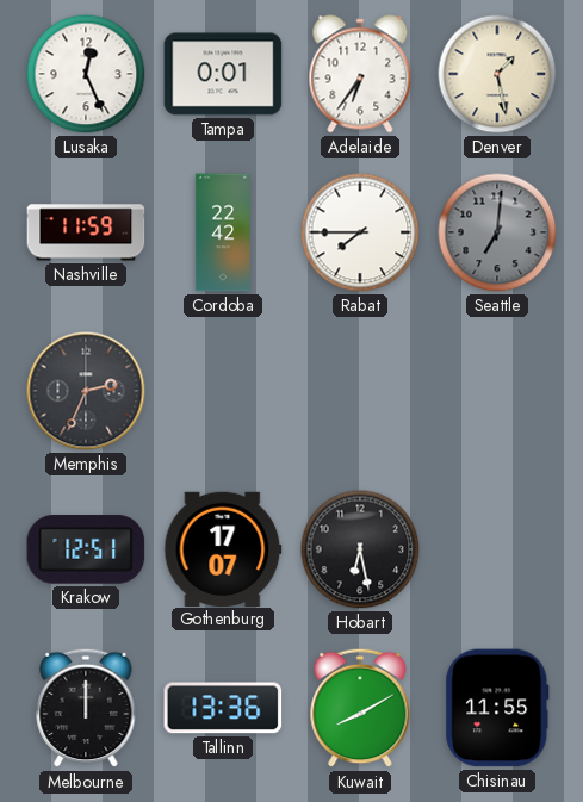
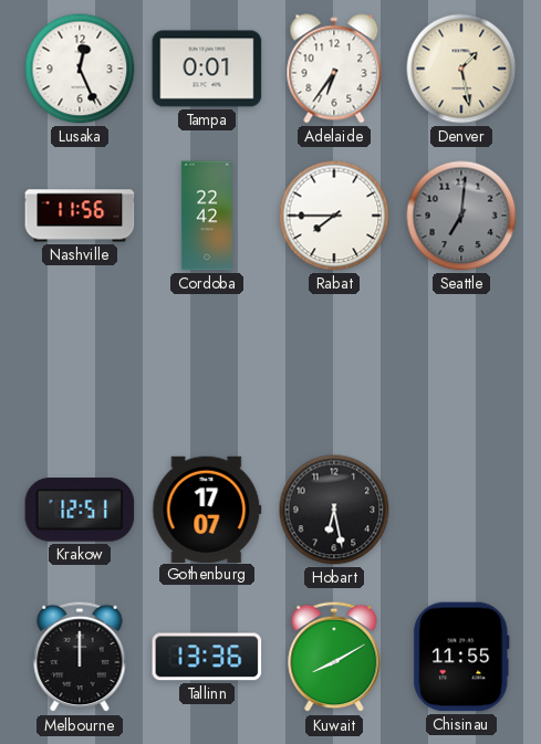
Nashville: 11:59 -> 11:56 (80, 216)
Memphis: 2:34 -> none (86, 391)
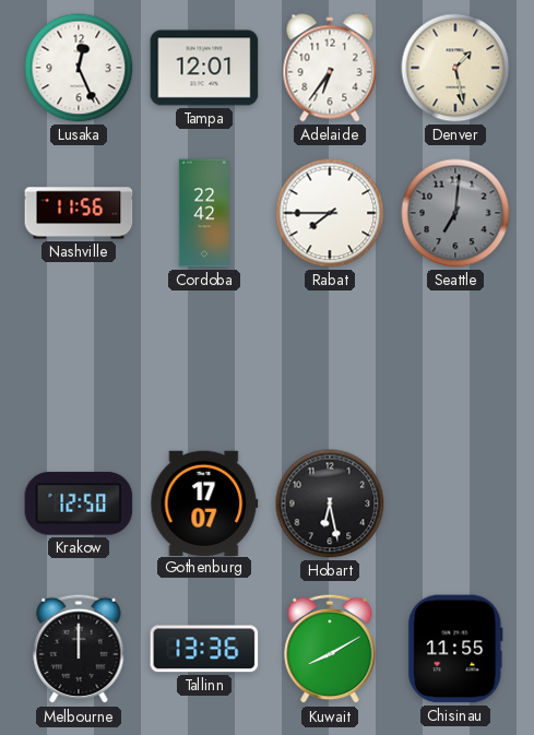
Tampa: 0:01 -> 12:01 (204, 68)
Krakow: 12:51 -> 12:50 (79, 503)
